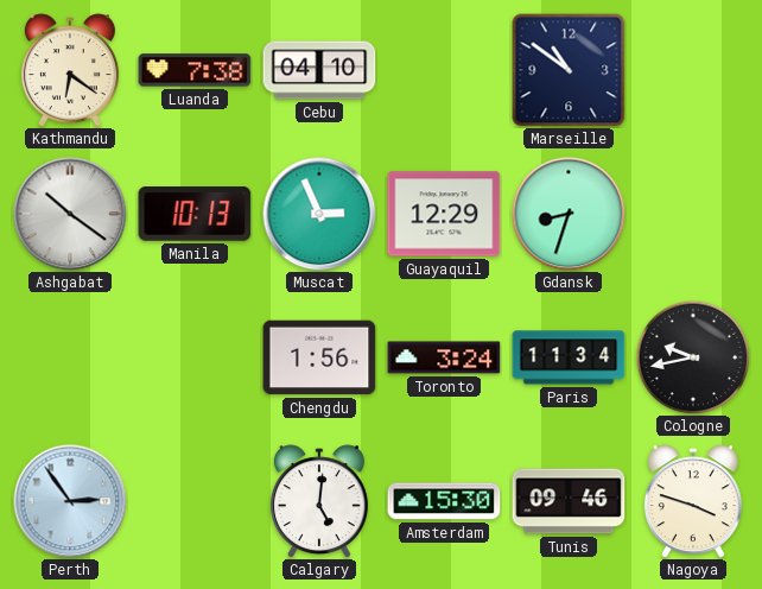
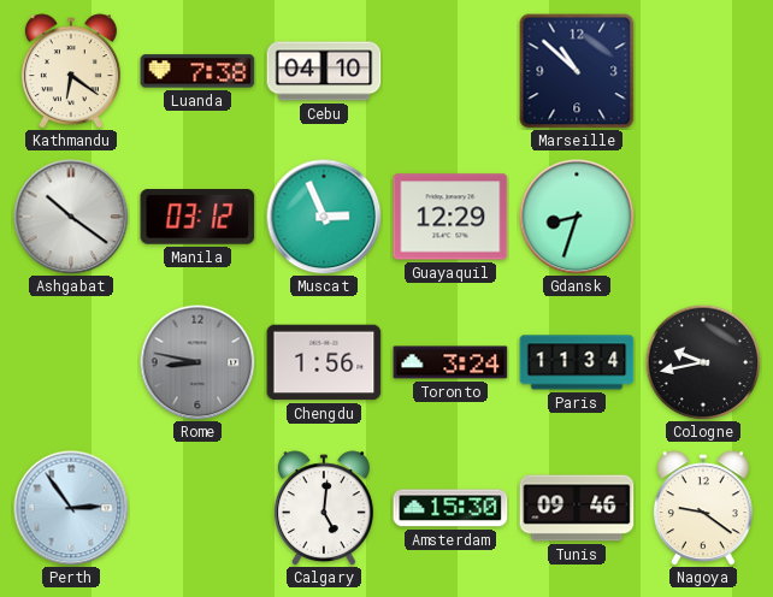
Marseille: 10:51 -> 10:52 (577, 71)
Manila: 10:13 -> 03:12 (197, 217)
Rome: none -> 8:47 (197, 362)
Nagoya: 3:48 -> 9:21 (703, 508)
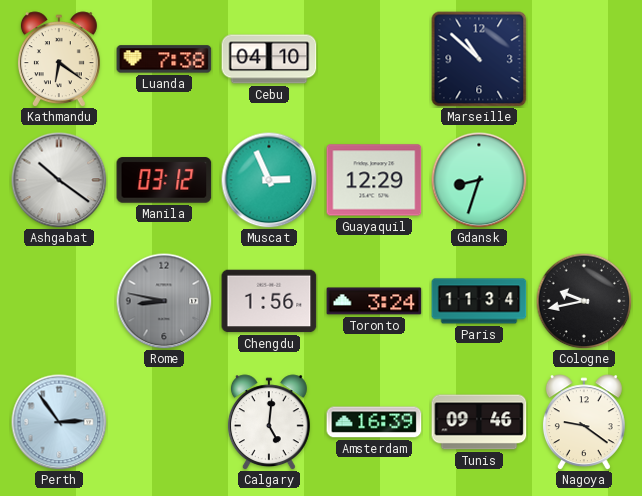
Amsterdam: 15:30 -> 16:39 (374, 422)
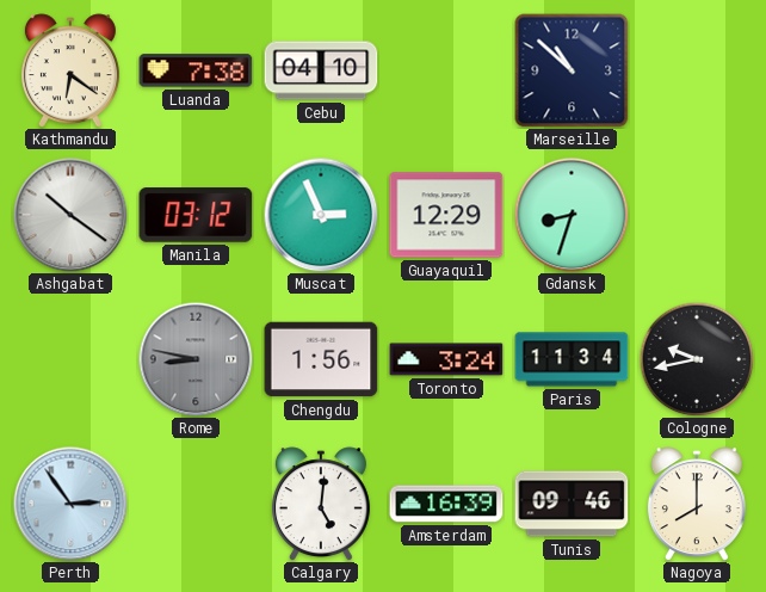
Nagoya: 9:21 -> 8:00 (697, 504)
